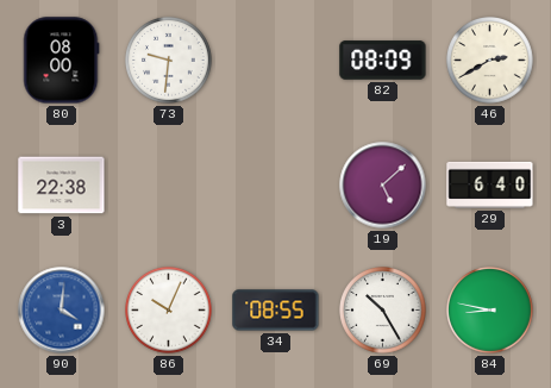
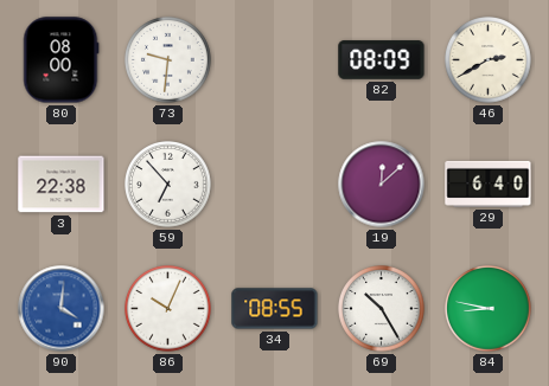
59: none -> 6:53 (168, 185)
19: 5:08 -> 12:08 (382, 185)
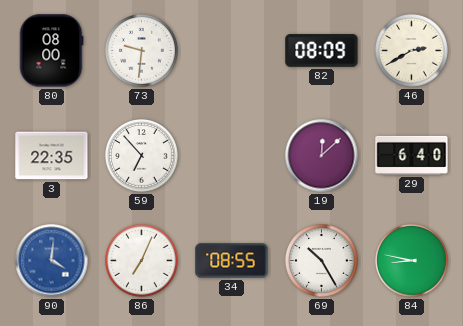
3: 22:38 -> 22:35 (52, 156)
86: 10:04 -> 7:04 (142, 261)
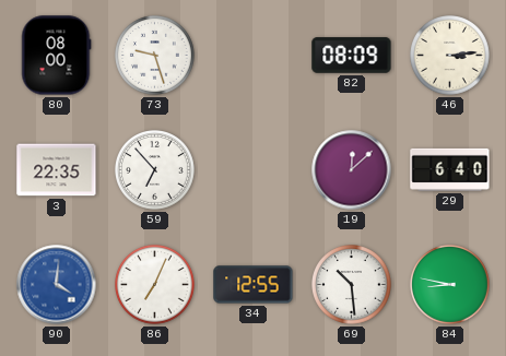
73: 9:31 -> 9:27 (155, 56)
46: 2:40 -> 3:14 (450, 56)
34: 08:55 -> 12:55 (254, 285)
69: 10:25 -> 10:29 (352, 285)
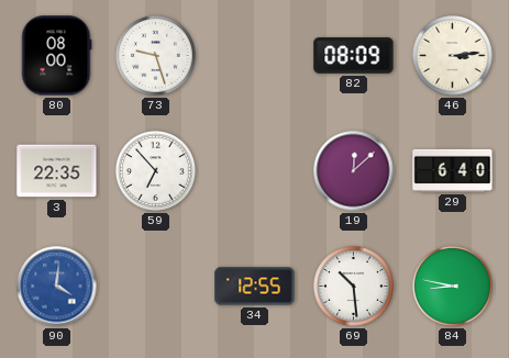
86: 7:04 -> none (155, 285)
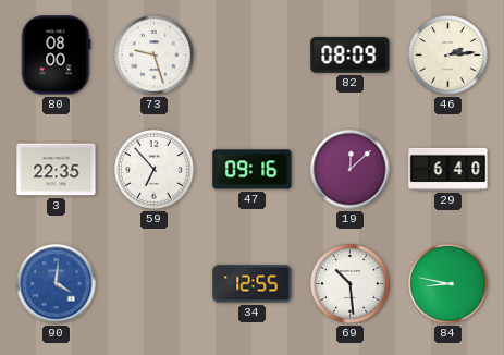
46: 3:14 -> 2:14 (448, 56)
47: none -> 09:16 (253, 170)
